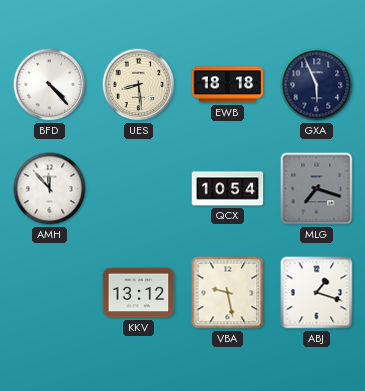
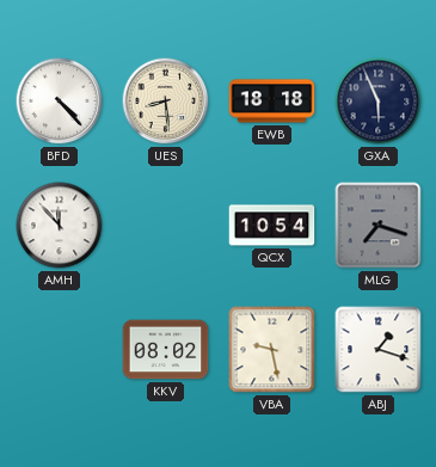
KKV: 13:12 -> 08:02 (166, 350)
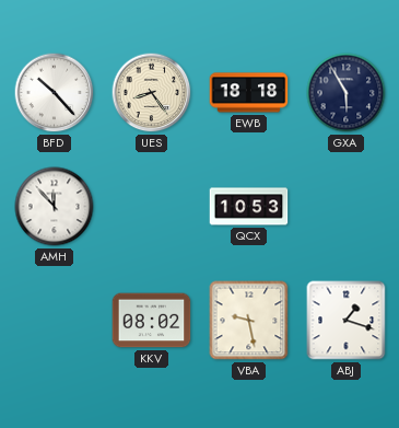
BFD: 4:23 -> 10:23 (55, 93)
UES: 8:29 -> 8:24 (152, 93)
GXA: 5:56 -> 5:55 (347, 93)
QCX: 10:54 -> 10:53 (249, 207)
MLG: 7:18 -> none (379, 226)
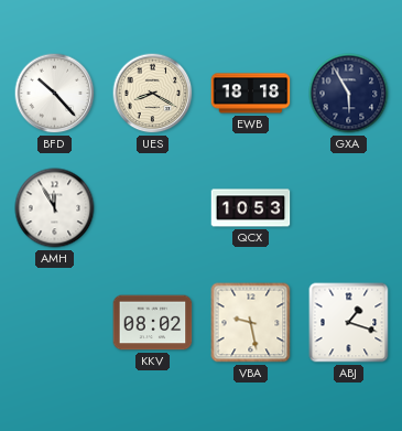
UES: 8:24 -> 8:20 (153, 94)
AMH: 11:53 -> 11:55 (55, 208)
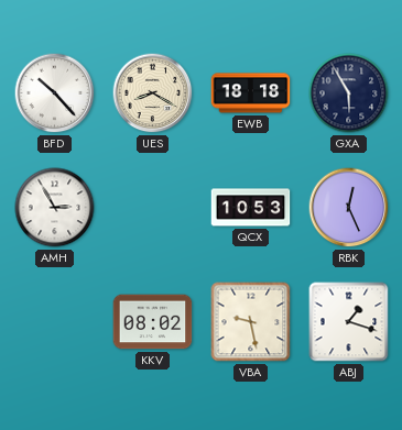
AMH: 11:55 -> 2:55 (55, 208)
RBK: none -> 12:26 (349, 208)
